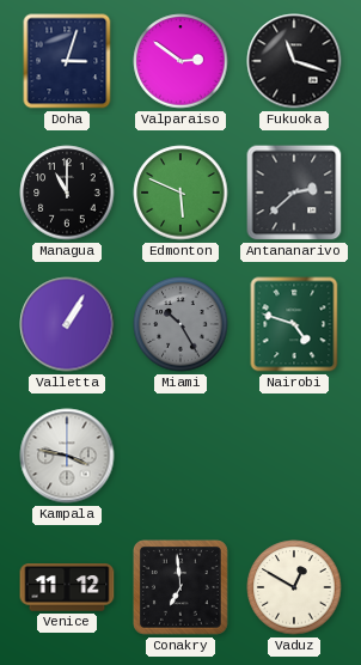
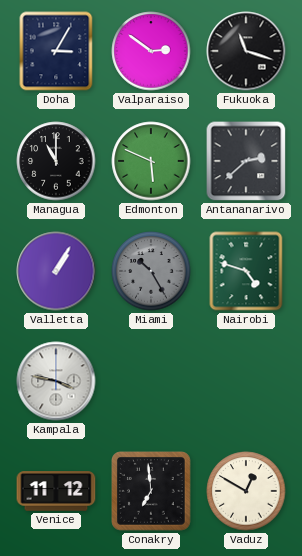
Doha: 3:03 -> 3:05 (56, 51)
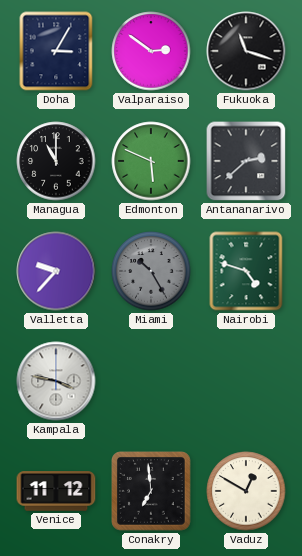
Valletta: 1:05 -> 9:37 (56, 271)
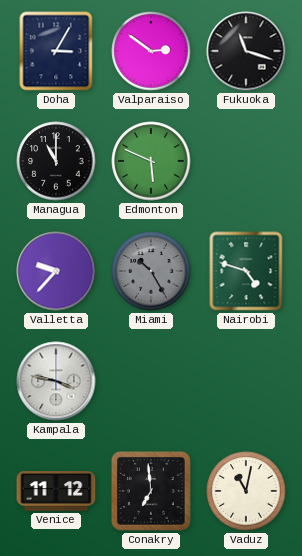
Antananarivo: 2:38 -> none (246, 161)
Vaduz: 12:50 -> 11:02 (246, 491)
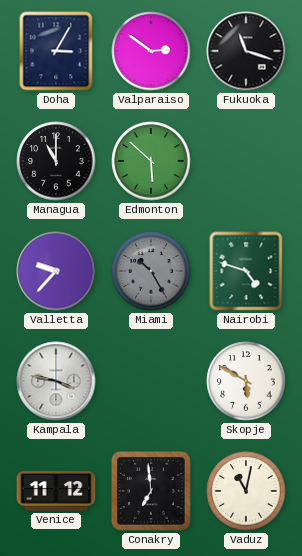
Edmonton: 5:49 -> 5:52 (151, 161)
Skopje: none -> 5:50 (246, 381)
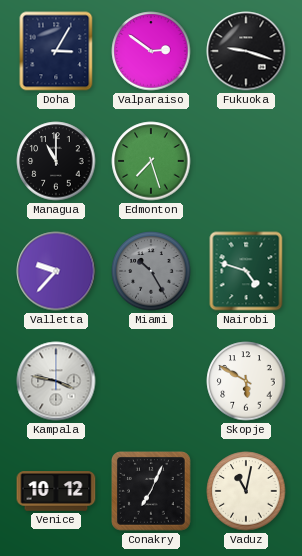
Fukuoka: 11:18 -> 9:18 (246, 51)
Edmonton: 5:52 -> 7:27 (151, 161)
Venice: 11:12 -> 10:12 (56, 491)
Conakry: 6:59 -> 7:04 (152, 492)
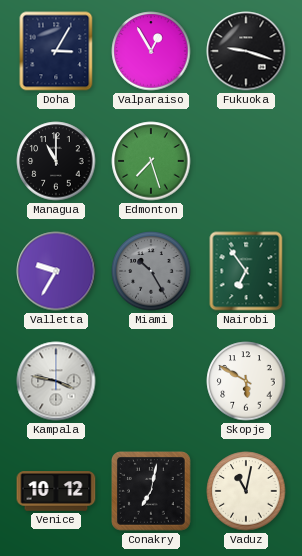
Valparaiso: 2:51 -> 12:55 (151, 51)
Valletta: 9:37 -> 9:35 (56, 271)
Nairobi: 4:48 -> 6:54 (246, 271)
Conakry: 7:04 -> 7:02 (152, 492)
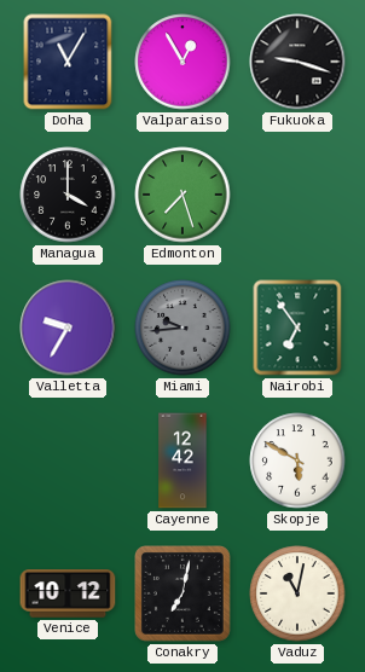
Doha: 3:05 -> 11:05 (68, 62)
Managua: 11:00 -> 4:00 (68, 195)
Miami: 10:25 -> 9:44 (182, 328)
Kampala: 3:47 -> none (56, 381)
Cayenne: none -> 12:42 (182, 460)
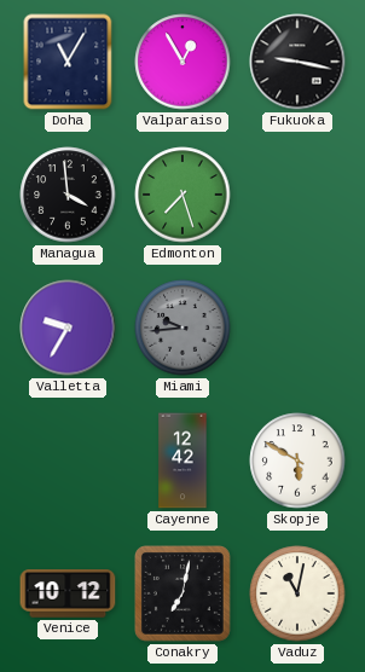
Fukuoka: 9:18 -> 9:17 (297, 62)
Managua: 4:00 -> 3:59 (68, 195)
Nairobi: 6:54 -> none (297, 328)
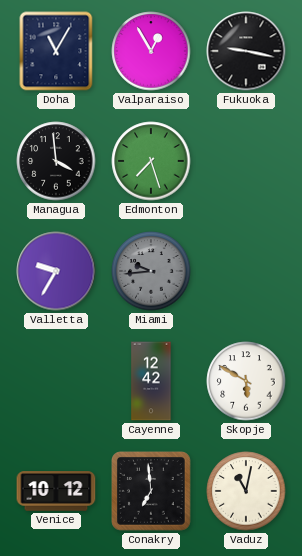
Conakry: 7:02 -> 6:59 (152, 492)
